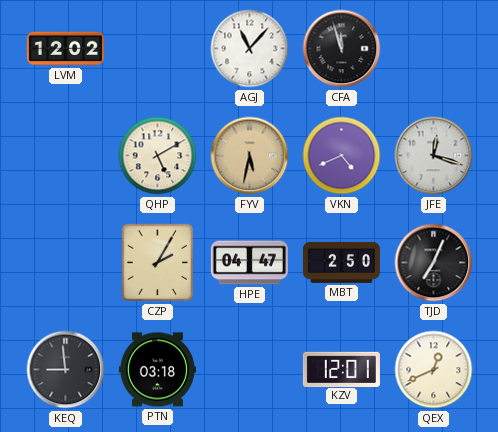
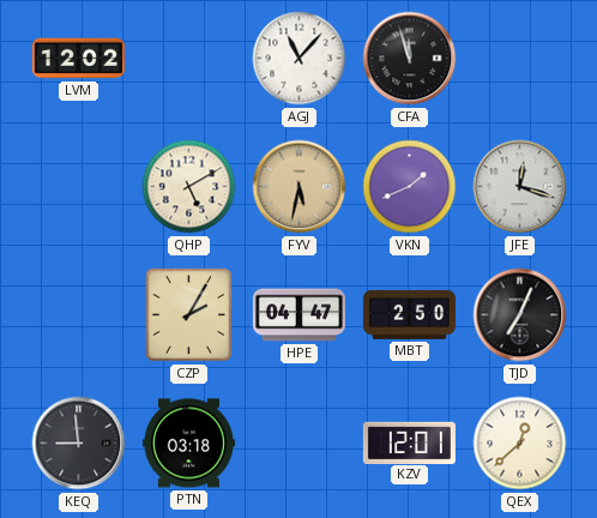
VKN: 4:41 -> 1:41 (410, 187)
QEX: 12:41 -> 12:38 (520, 444)
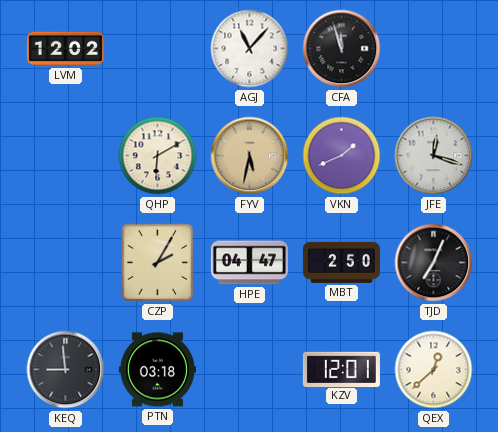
QHP: 5:10 -> 6:10 (158, 156)
